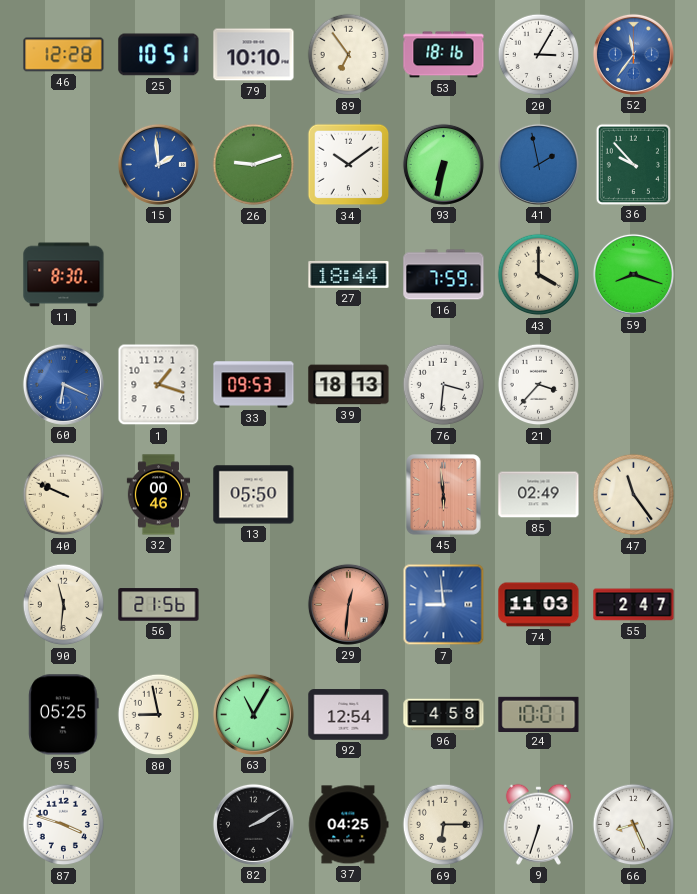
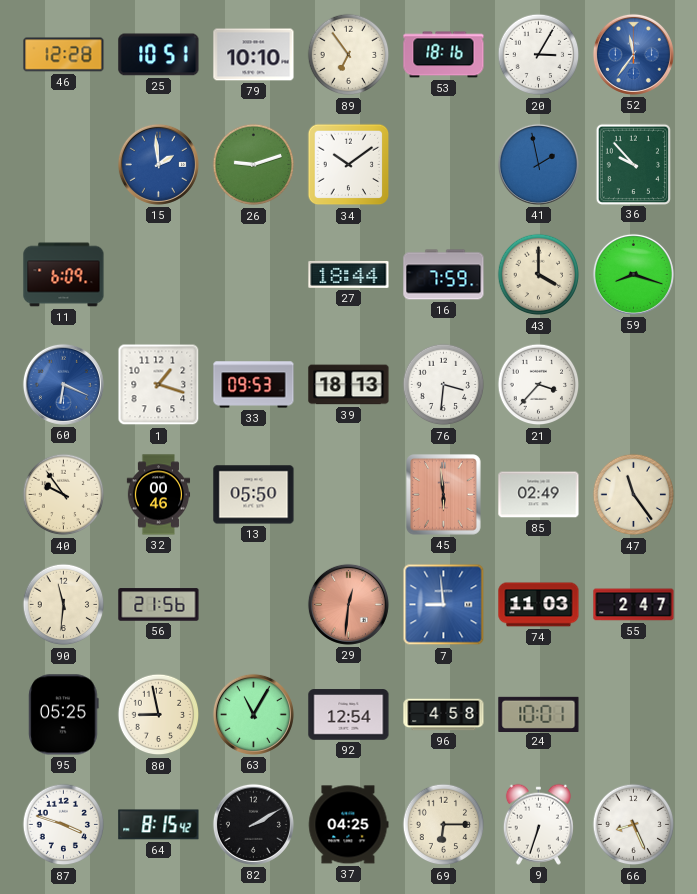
93: 6:32 -> none (443, 164)
11: 8:30 -> 6:09 (64, 275)
40: 9:49 -> 9:54 (64, 495)
64: none -> 8:15 (159, 825)
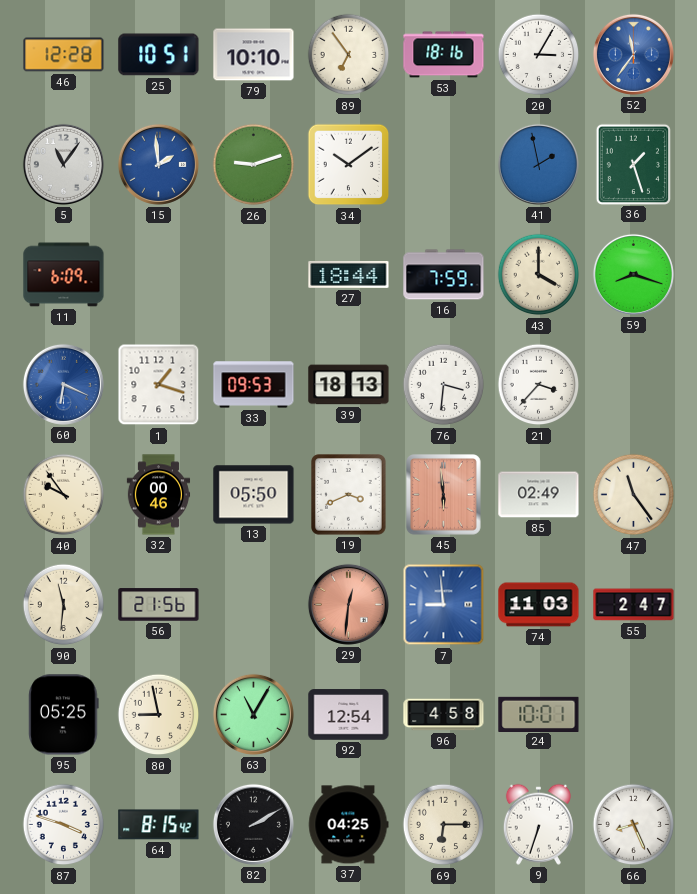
5: none -> 11:06 (63, 164)
36: 9:53 -> 1:27 (633, 164)
19: none -> 3:41 (349, 495)
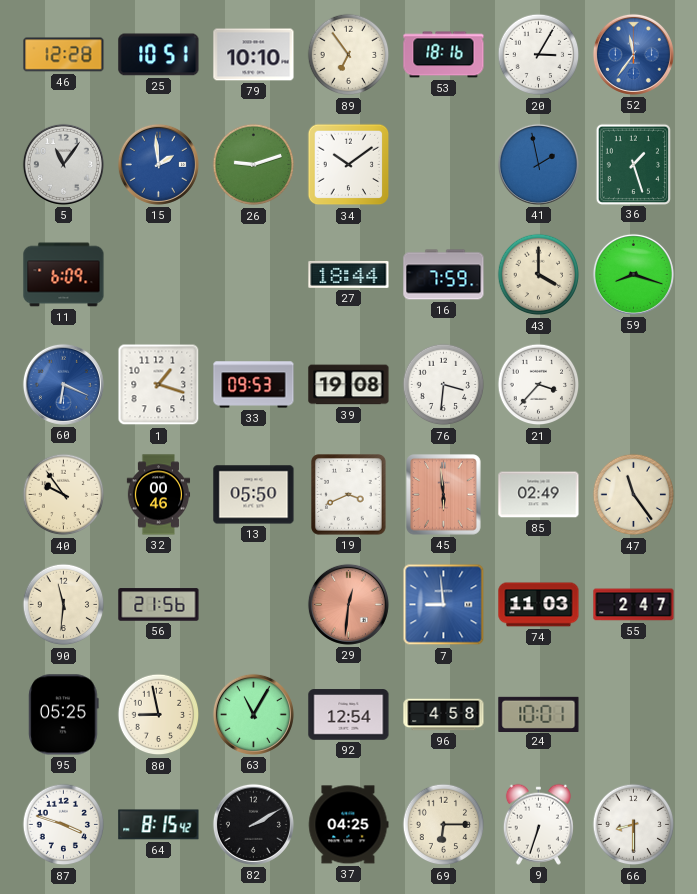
39: 18:13 -> 19:08 (349, 385)
66: 8:26 -> 8:30 (634, 825)
